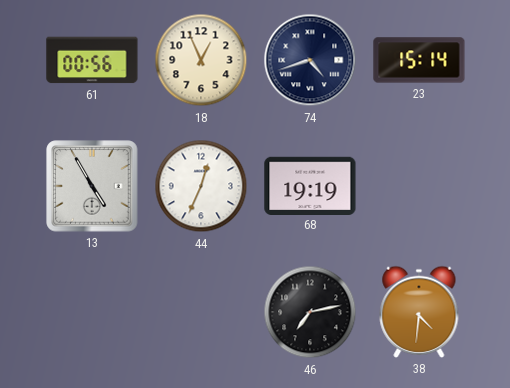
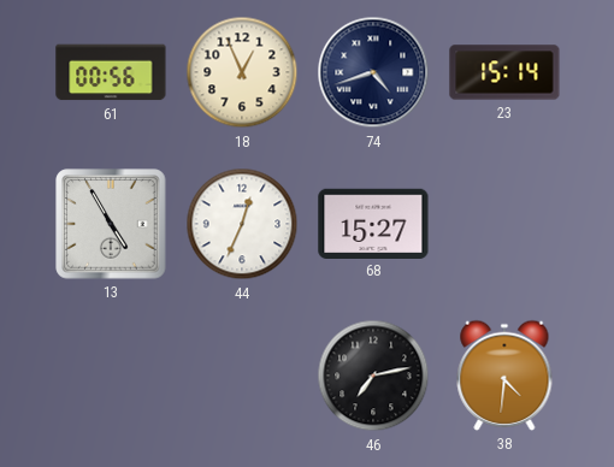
68: 19:19 -> 15:27 (373, 223)
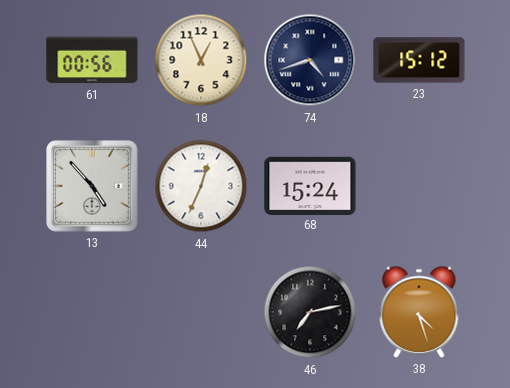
23: 15:14 -> 15:12 (419, 60)
13: 4:55 -> 4:53 (92, 186)
68: 15:27 -> 15:24 (310, 185)
38: 4:31 -> 4:27 (419, 312)
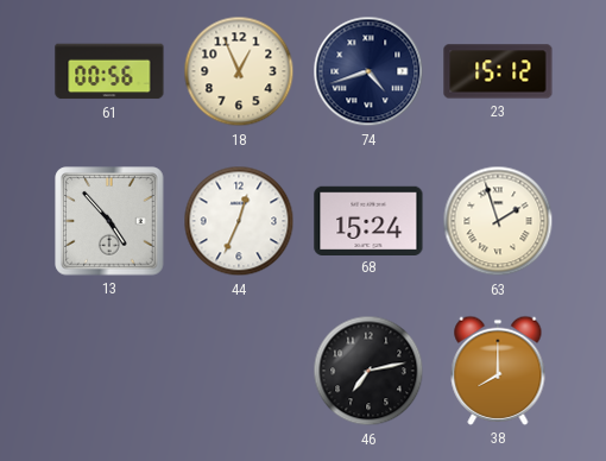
63: none -> 1:57 (498, 221)
38: 4:27 -> 8:00 (498, 371)
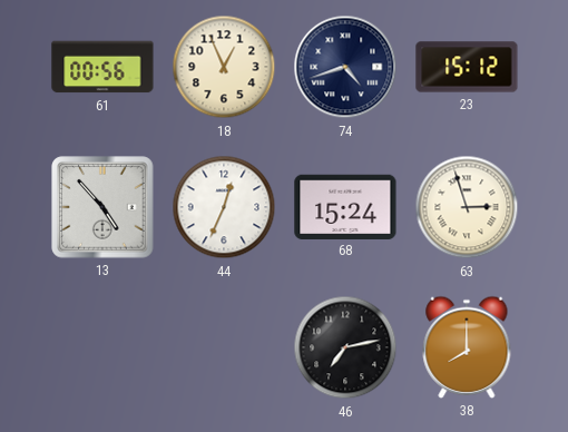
63: 1:57 -> 2:57 (467, 207)
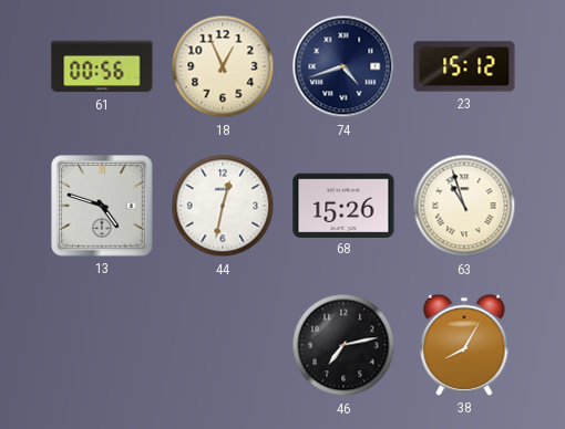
13: 4:53 -> 4:48 (102, 206)
44: 12:34 -> 12:32 (223, 206)
68: 15:24 -> 15:26 (343, 205)
63: 2:57 -> 10:57 (464, 206)
38: 8:00 -> 8:05 (464, 345)
